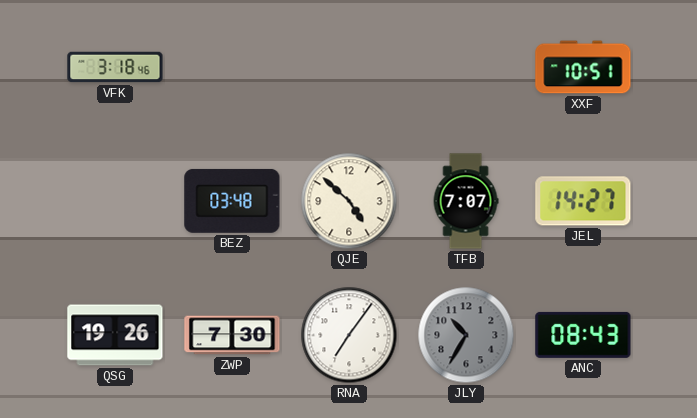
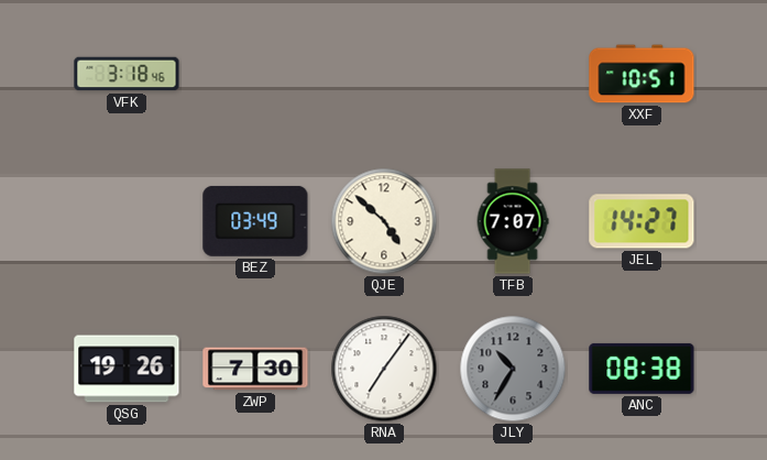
BEZ: 03:48 -> 03:49 (255, 221)
ANC: 08:43 -> 08:38 (642, 369)
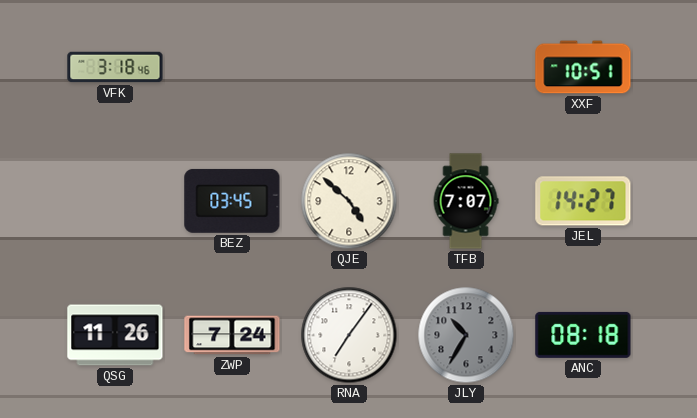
BEZ: 03:49 -> 03:45 (232, 201)
QSG: 19:26 -> 11:26 (115, 335)
ZWP: 7:30 -> 7:24 (232, 335)
ANC: 08:38 -> 08:18 (583, 335)
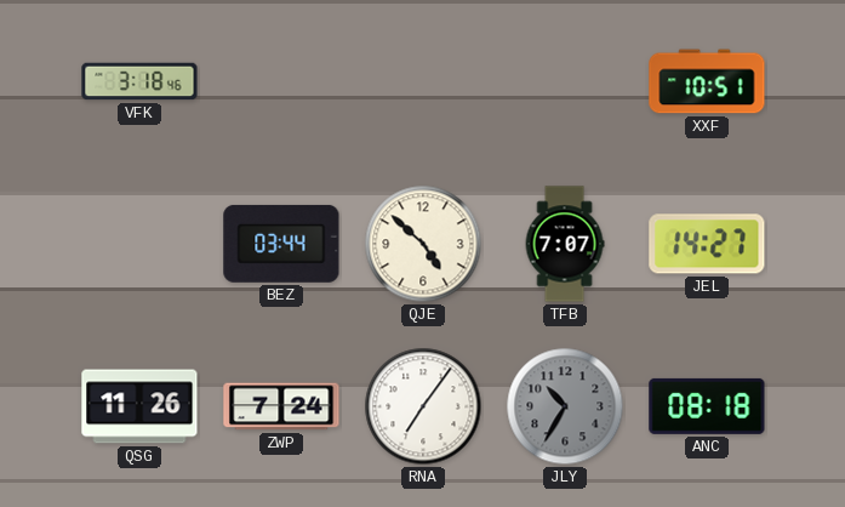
BEZ: 03:45 -> 03:44 (281, 244)
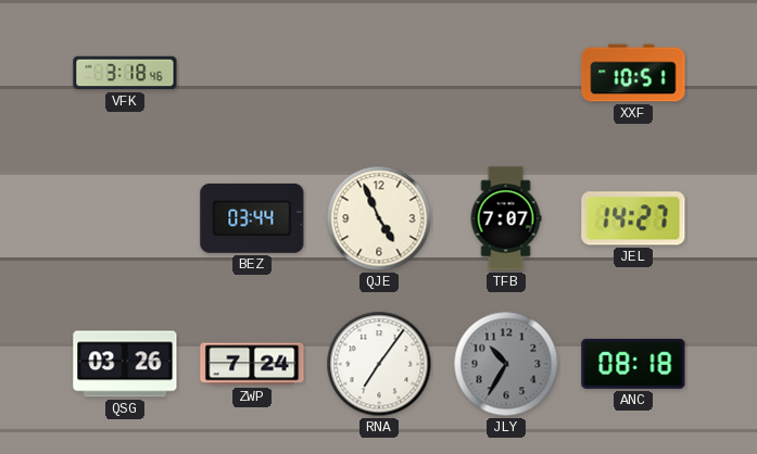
QJE: 4:52 -> 4:56 (379, 218)
QSG: 11:26 -> 03:26 (125, 364)
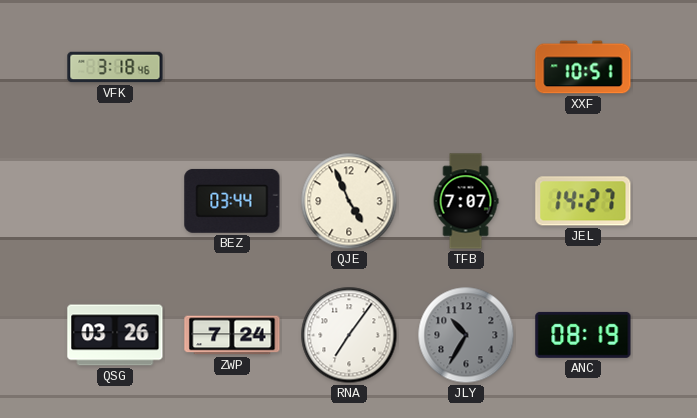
ANC: 08:18 -> 08:19 (583, 335)
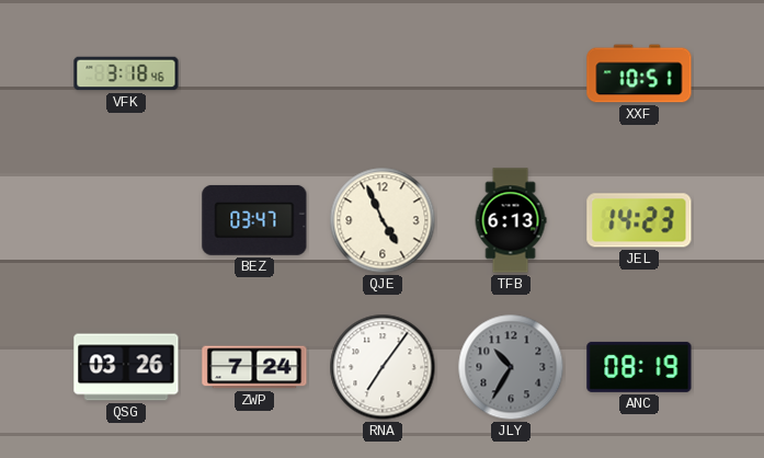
BEZ: 03:44 -> 03:47 (254, 220)
TFB: 7:07 -> 6:13 (511, 220)
JEL: 14:27 -> 14:23 (639, 220)
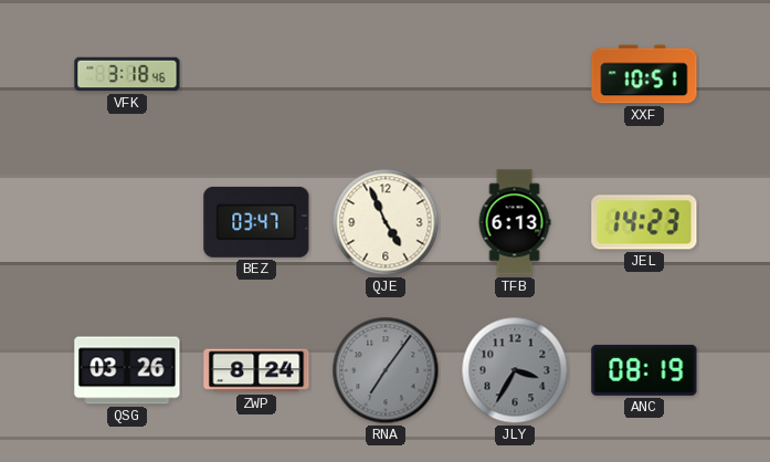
ZWP: 7:24 -> 8:24 (256, 370)
RNA dial: white -> grey (386, 370)
JLY: 10:35 -> 3:35 (515, 370)
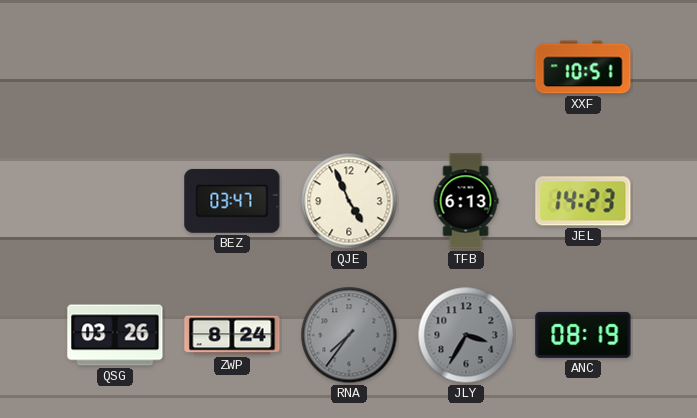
VFK: 3:18 -> none (127, 74)
RNA: 7:06 -> 7:36 (349, 335)
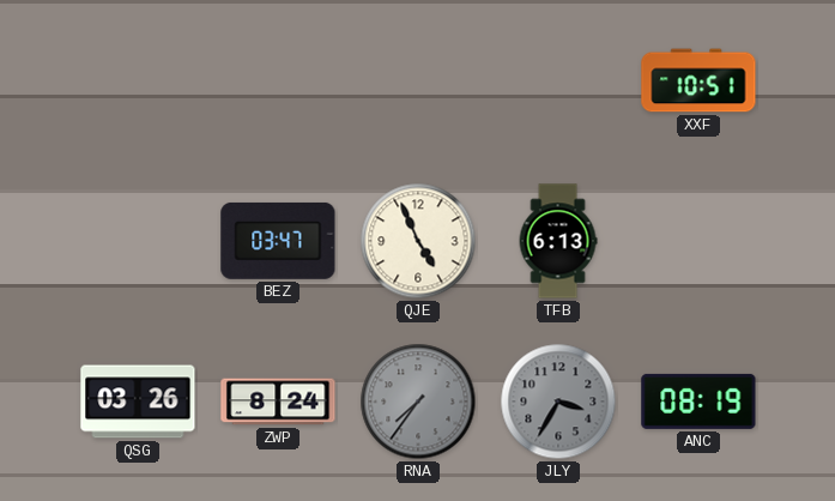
JEL: 14:23 -> none (583, 201)
